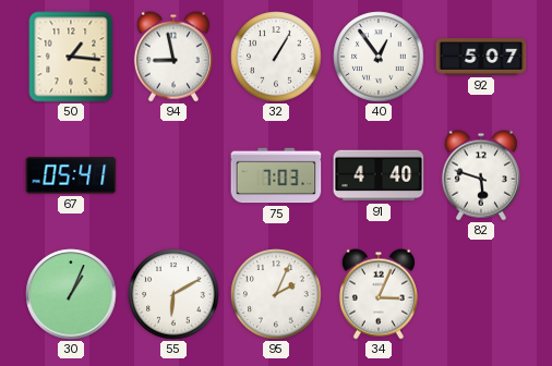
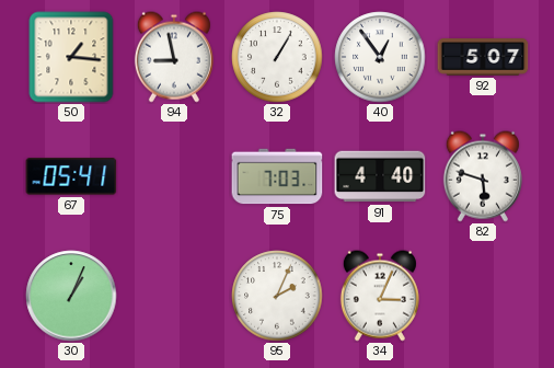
55: 6:10 -> none (173, 294)
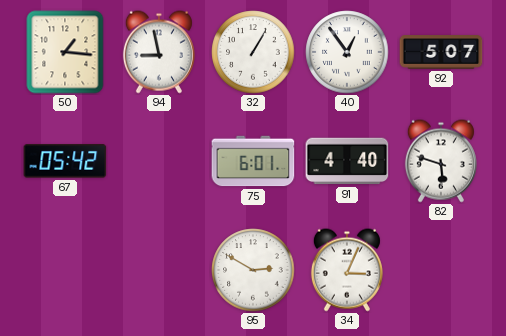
67: 05:41 -> 05:42 (65, 161)
75: 7:03 -> 6:01 (253, 161)
30: 1:04 -> none (71, 296)
95: 2:04 -> 2:50 (253, 270)
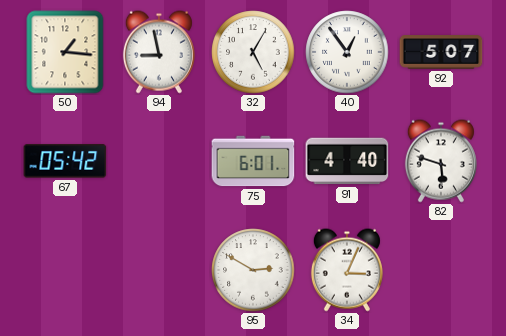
32: 1:05 -> 5:05 (253, 52)
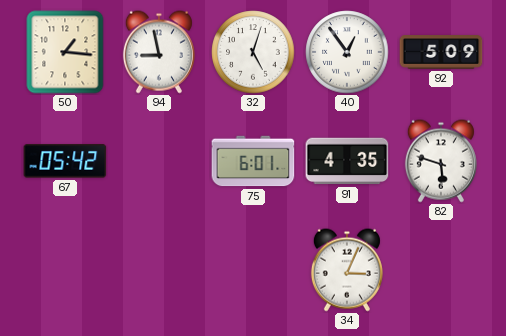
32: 5:05 -> 5:03 (253, 52)
92: 5:07 -> 5:09 (441, 52)
91: 4:40 -> 4:35 (347, 161)
95: 2:50 -> none (253, 270)
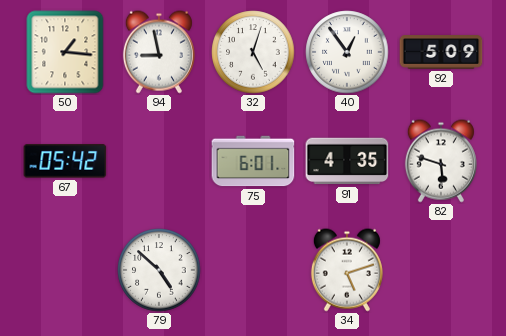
79: none -> 4:52 (159, 270)
34: 3:04 -> 5:12 (347, 270)
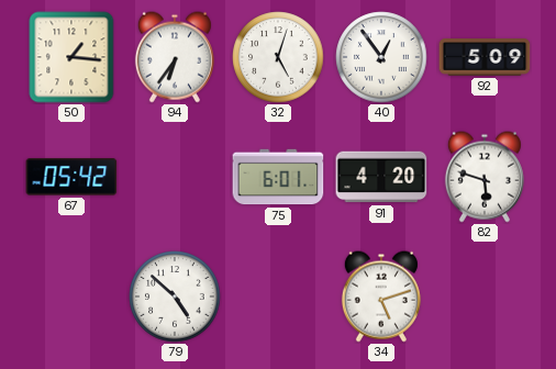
94: 8:58 -> 6:36 (175, 57)
91: 4:35 -> 4:20 (381, 177)
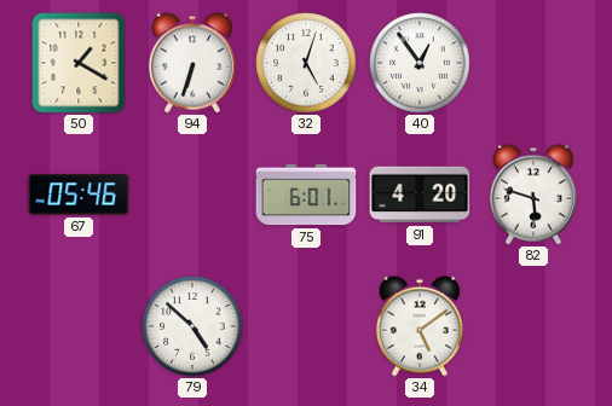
50: 1:16 -> 1:20 (79, 63)
94: 6:36 -> 6:33 (192, 63)
92: 5:09 -> none (485, 57)
67: 05:42 -> 05:46 (79, 195)
34: 5:12 -> 5:09 (420, 326)
